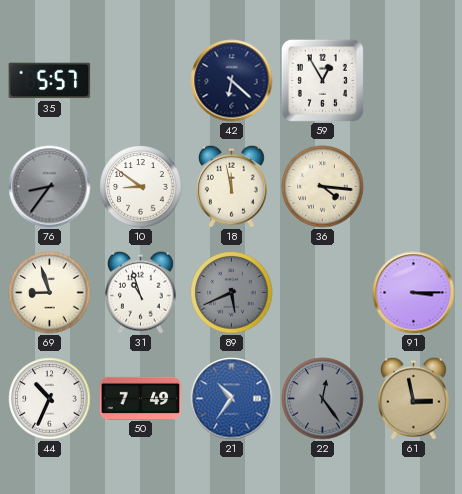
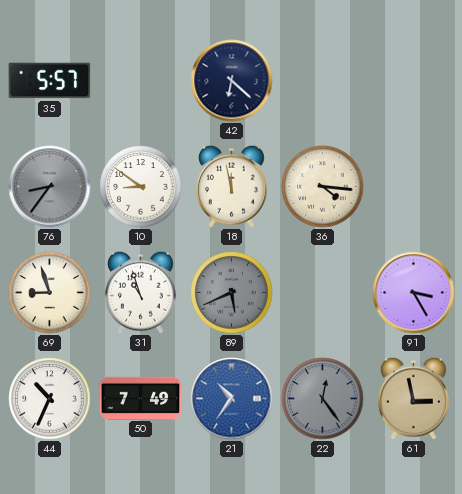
59: 12:55 -> none (322, 80)
91: 3:15 -> 3:25 (414, 293)
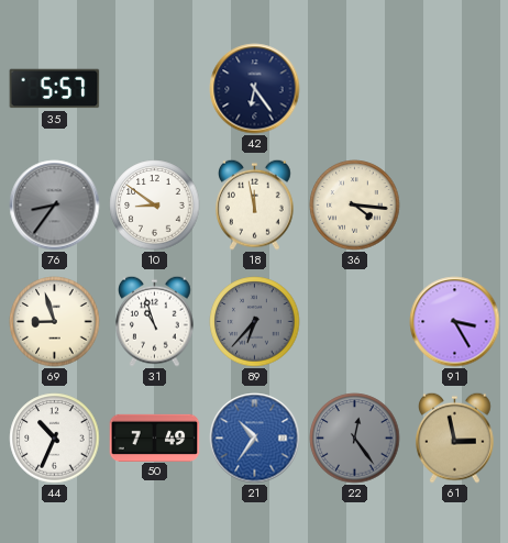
42: 6:22 -> 6:24 (255, 89)
89: 5:41 -> 6:37 (255, 322)
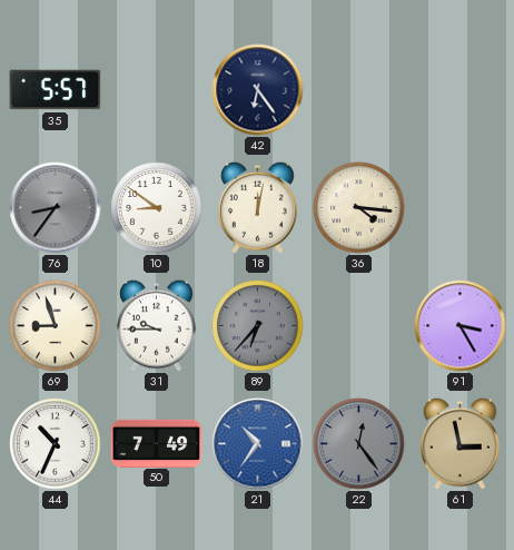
18: 11:58 -> 12:02 (258, 207)
31: 10:57 -> 9:45 (157, 325)
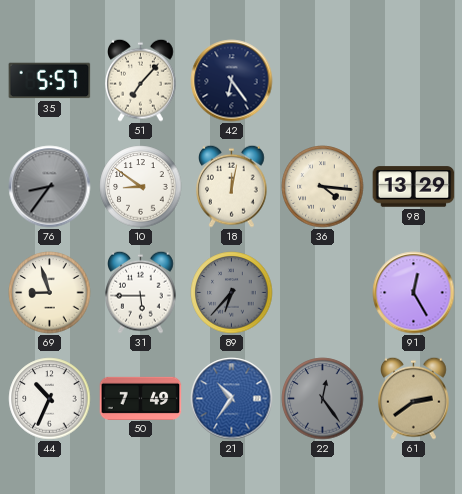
51: none -> 7:07 (141, 80)
98: none -> 13:29 (414, 187)
31: 9:45 -> 5:45 (141, 292)
91: 3:25 -> 12:25 (414, 293)
61: 2:58 -> 2:39 (414, 398)
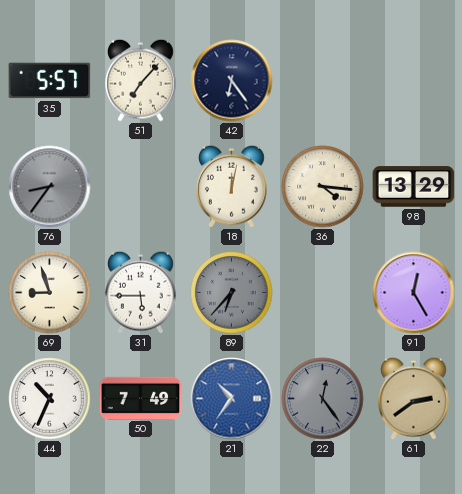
10: 8:51 -> none (141, 187)
